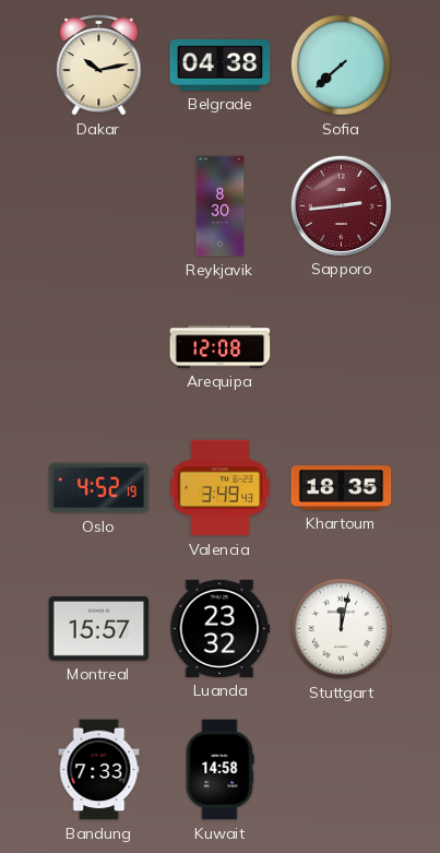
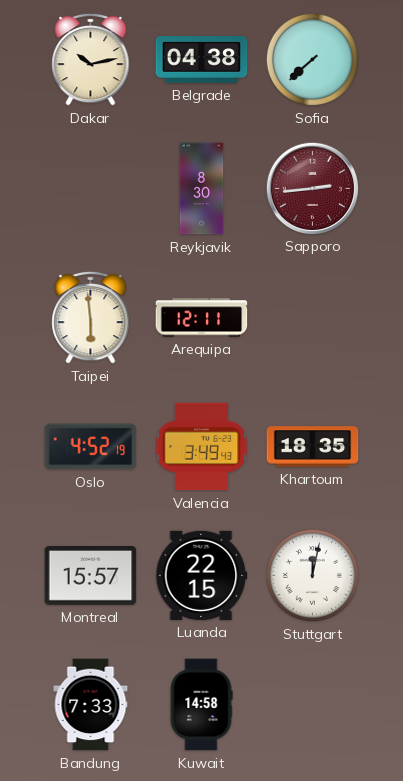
Taipei: none -> 5:59 (91, 317)
Arequipa: 12:08 -> 12:11 (202, 318)
Luanda: 23:32 -> 22:15 (202, 575)
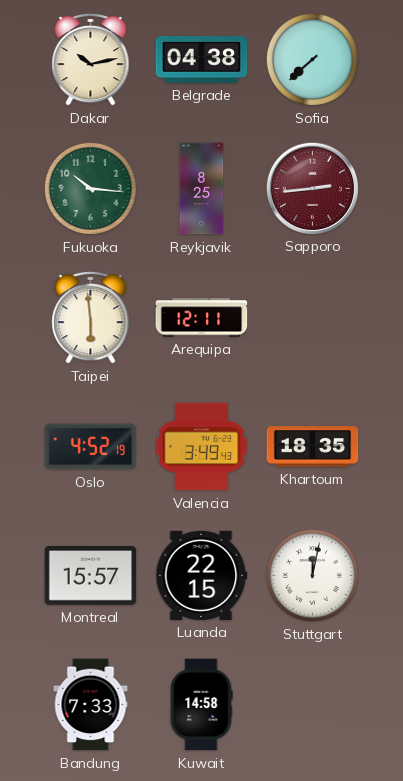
Fukuoka: none -> 10:16 (90, 188)
Reykjavik: 8:30 -> 8:25 (202, 189)
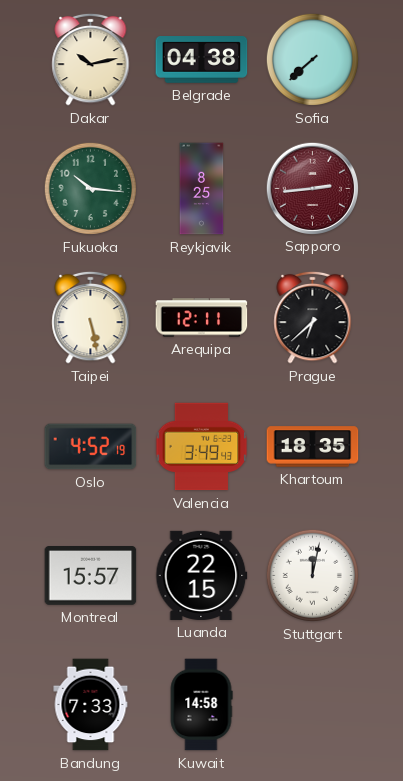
Taipei: 5:59 -> 5:28 (91, 317)
Prague: none -> 6:38 (313, 317)
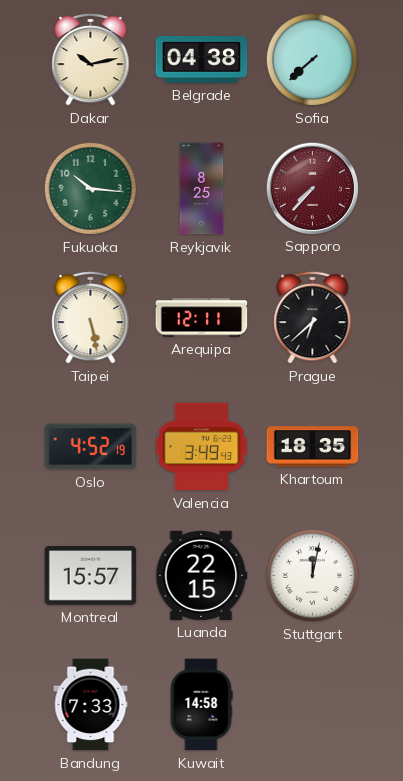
Sapporo: 2:44 -> 7:37 (312, 188)
